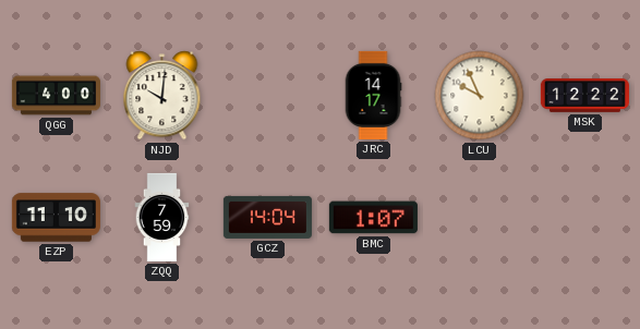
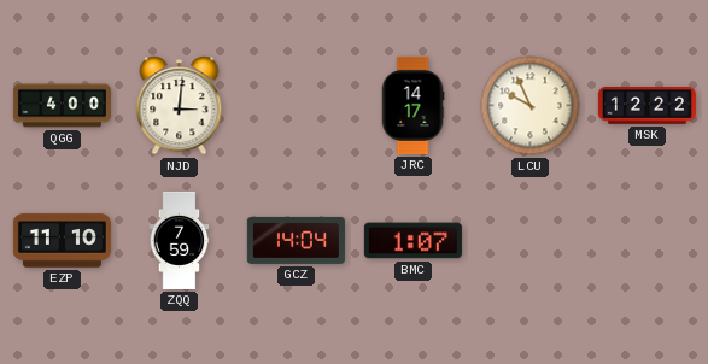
NJD: 10:01 -> 3:01 (180, 106)
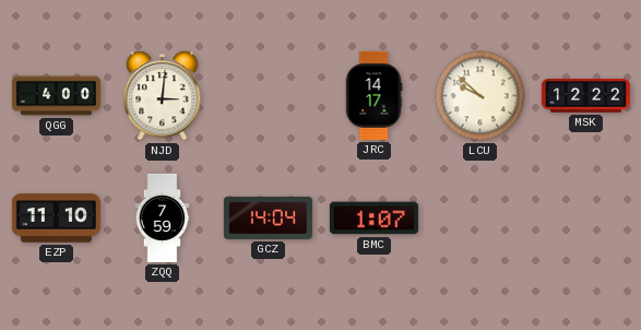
LCU: 9:56 -> 9:52 (480, 96)
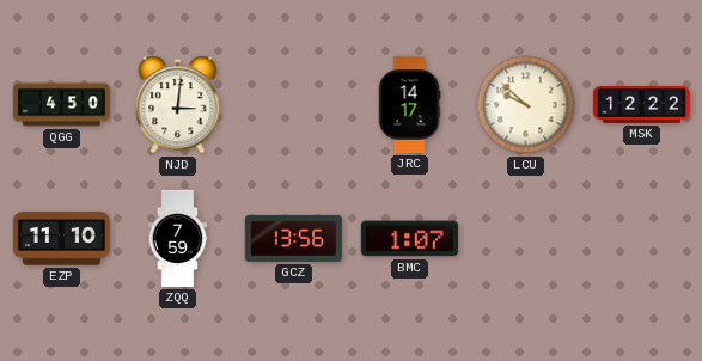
QGG: 4:00 -> 4:50 (61, 105)
GCZ: 14:04 -> 13:56 (293, 238)
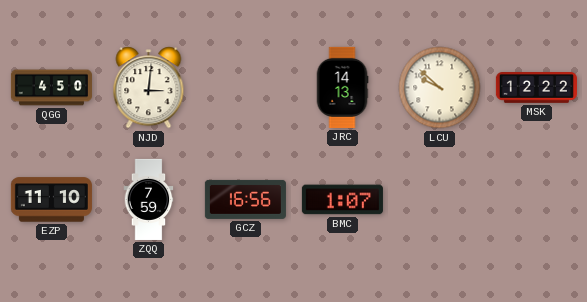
JRC: 14:17 -> 14:13 (342, 87)
GCZ: 13:56 -> 16:56 (245, 199)
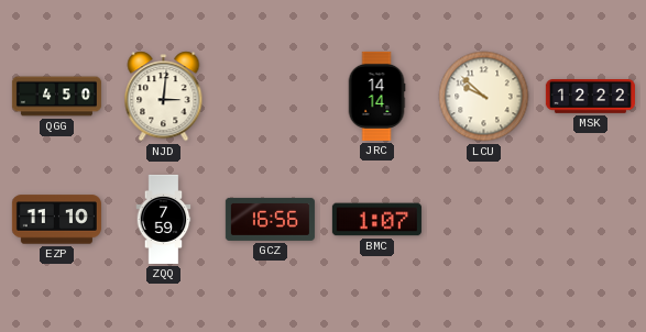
JRC: 14:13 -> 14:14 (376, 96)
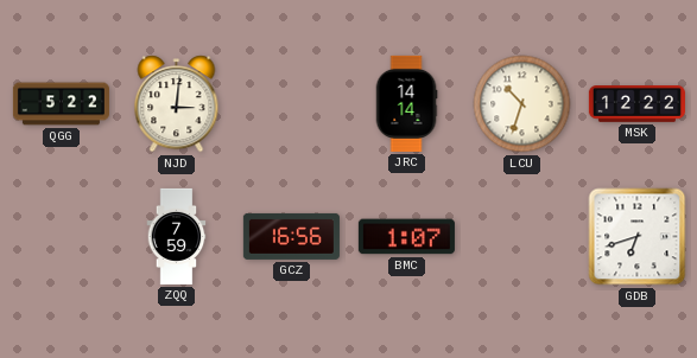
QGG: 4:50 -> 5:22 (61, 104)
LCU: 9:52 -> 10:33 (522, 104)
EZP: 11:10 -> none (56, 220)
GDB: none -> 6:42 (638, 237)
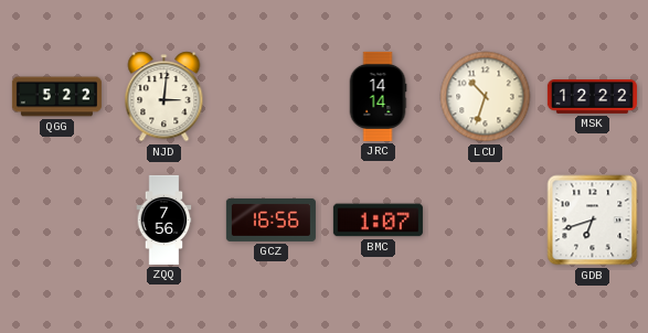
ZQQ: 7:59 -> 7:56 (164, 219)
